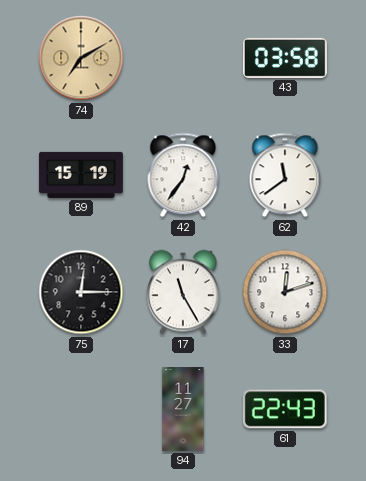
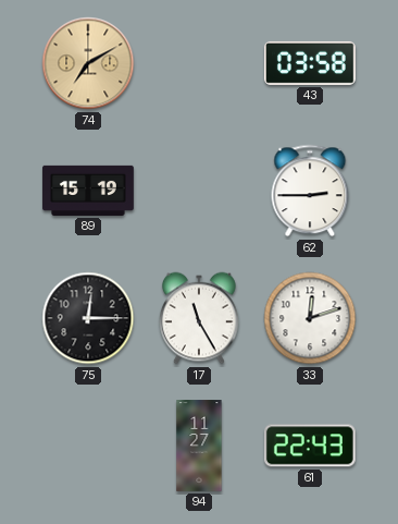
42: 12:36 -> none (183, 175)
62: 11:39 -> 2:45 (310, 191)
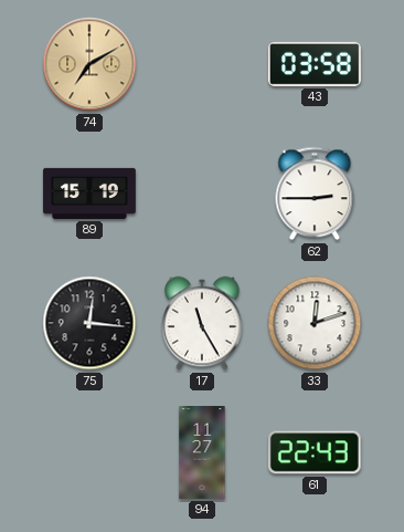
75: 12:15 -> 12:16 (89, 323)
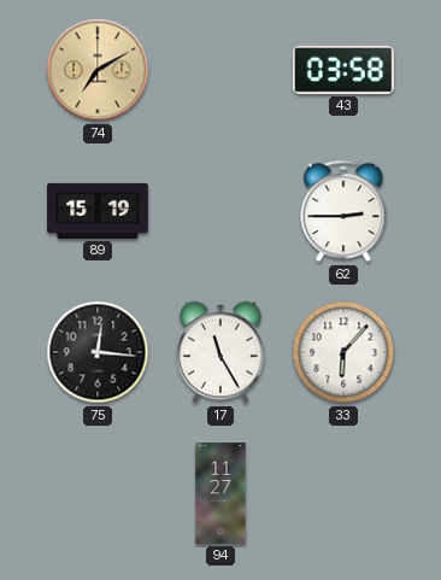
33: 12:12 -> 6:07 (343, 352)
61: 22:43 -> none (315, 452)
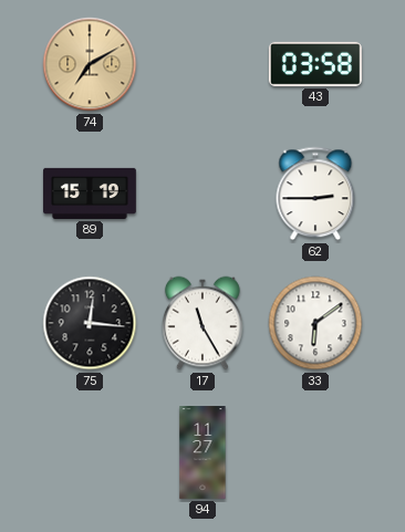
33: 6:07 -> 6:09 (315, 323)
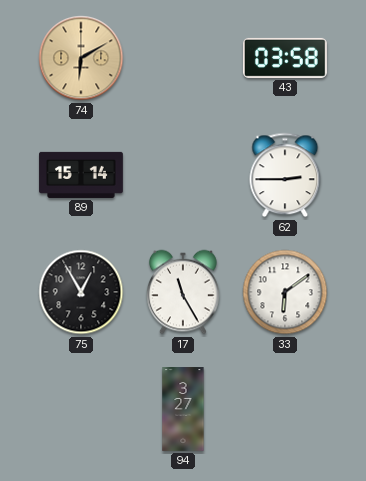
74: 7:10 -> 6:10 (81, 58)
89: 15:19 -> 15:14 (81, 175)
75: 12:16 -> 12:55 (81, 292)
94: 11:27 -> 3:27 (183, 409)
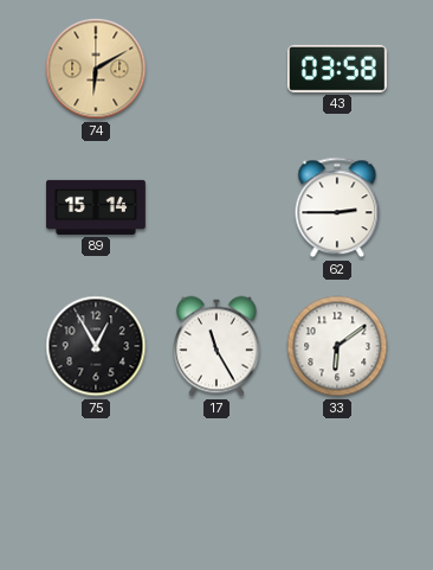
94: 3:27 -> none (183, 409)
